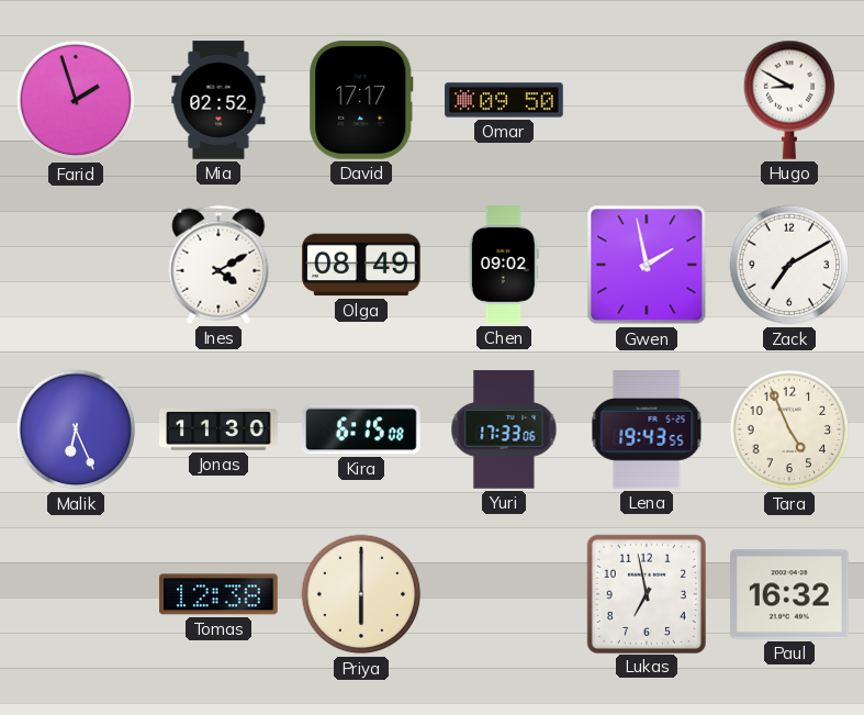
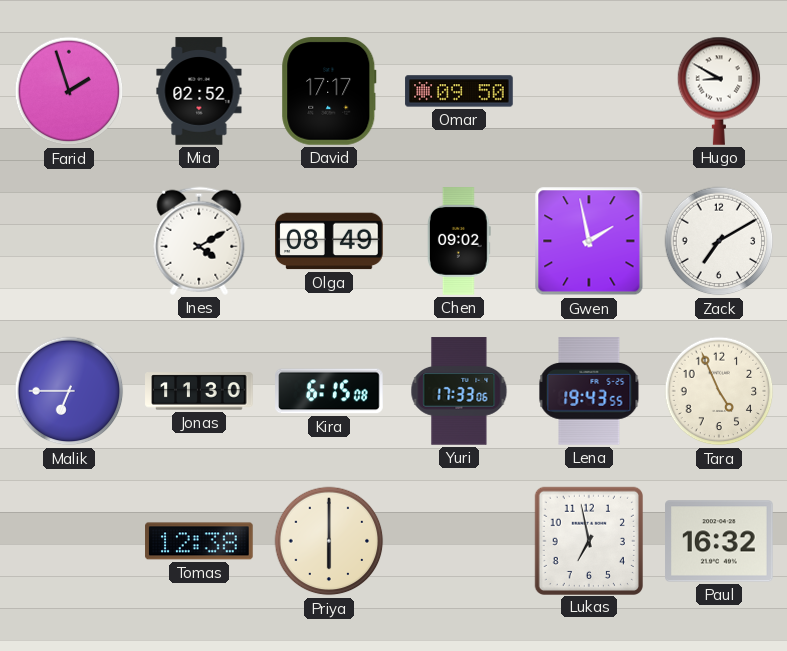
Malik: 6:26 -> 6:45 (69, 391)
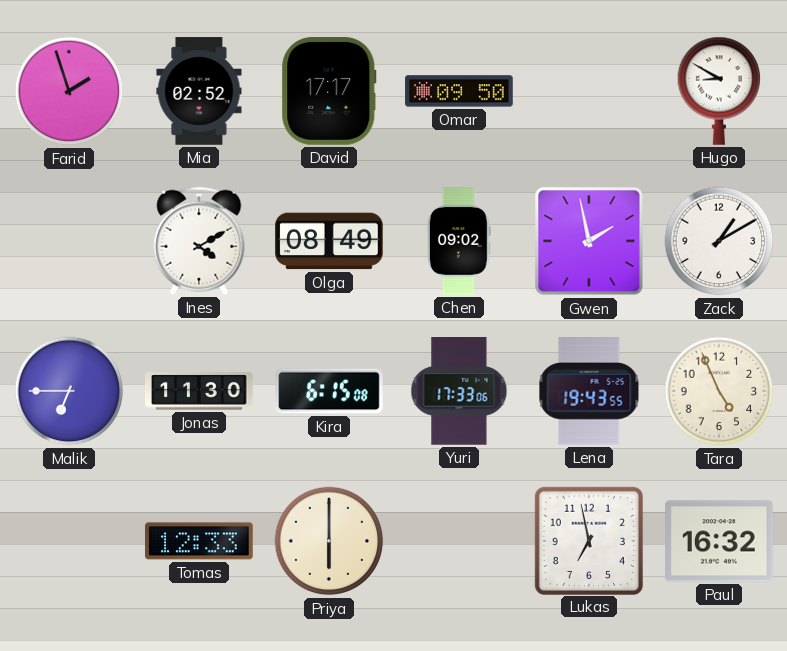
Zack: 7:10 -> 1:10 (719, 241)
Tomas: 12:38 -> 12:33 (199, 541)
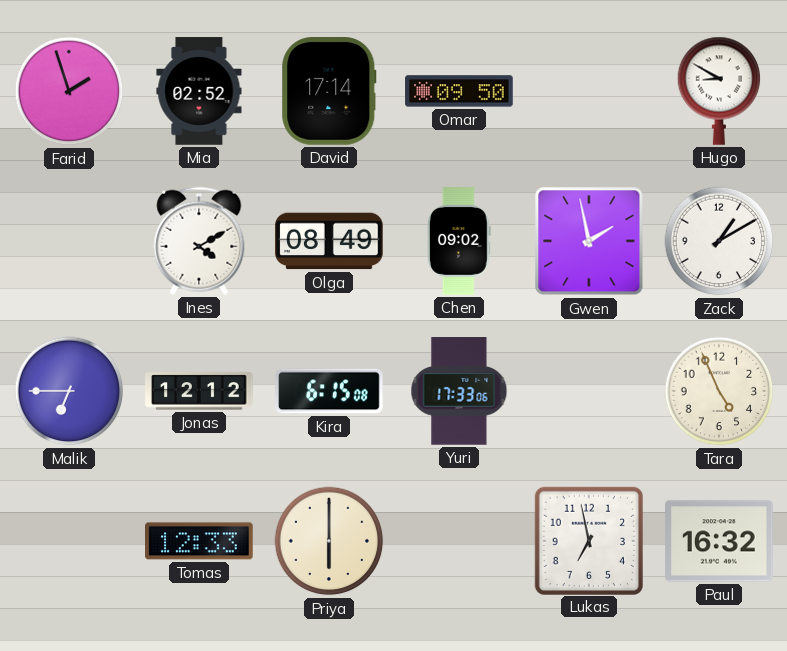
David: 17:17 -> 17:14 (329, 91)
Jonas: 11:30 -> 12:12 (199, 391)
Lena: 19:43 -> none (589, 391)
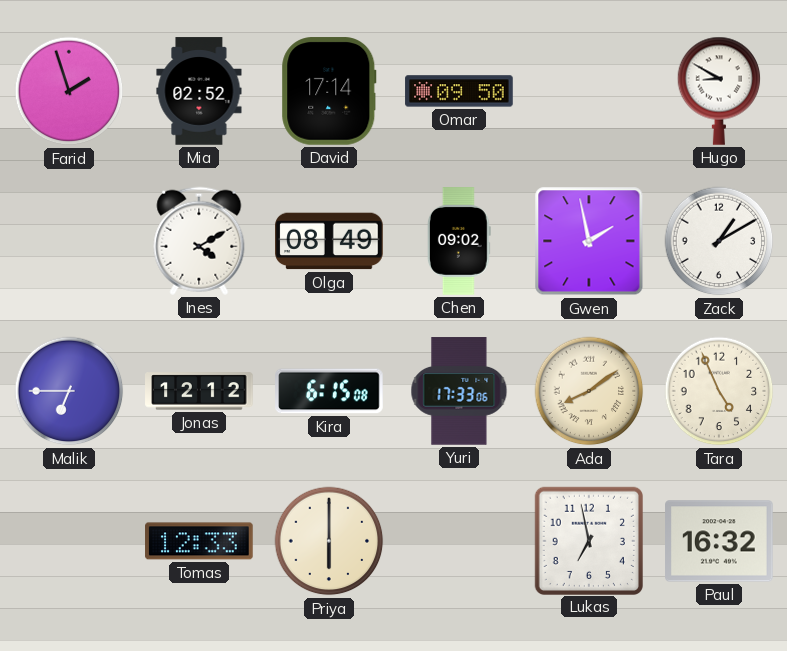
Ada: none -> 8:09 (589, 391)
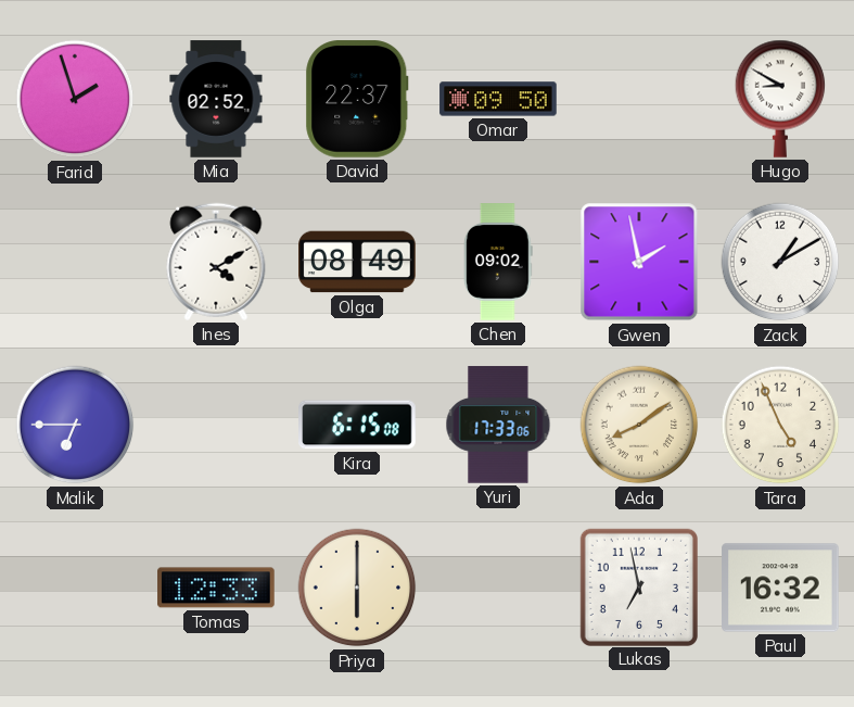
David: 17:14 -> 22:37 (357, 99)
Jonas: 12:12 -> none (199, 391)
